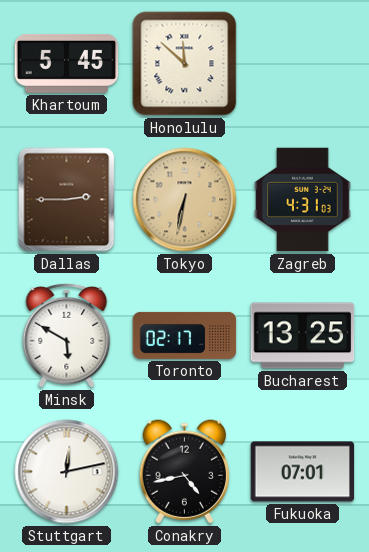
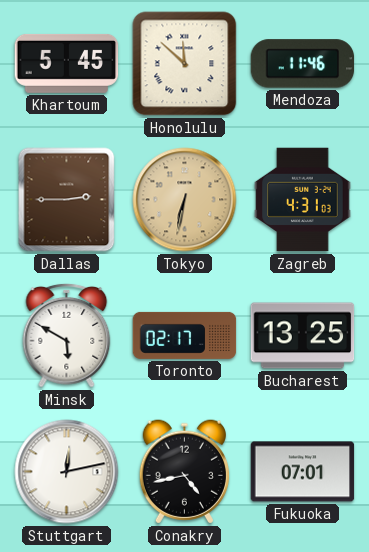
Mendoza: none -> 11:46 (303, 64)
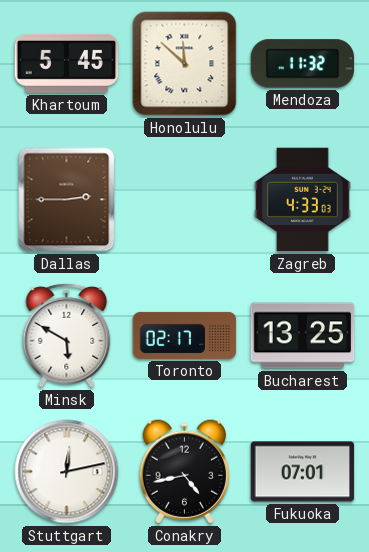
Mendoza: 11:46 -> 11:32 (303, 64)
Tokyo: 6:32 -> none (185, 200)
Zagreb: 4:31 -> 4:33 (303, 200)
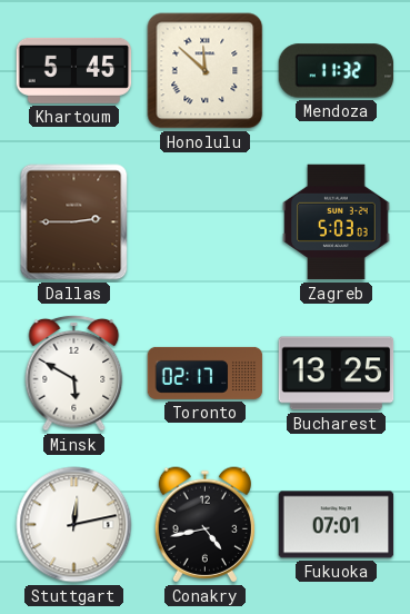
Zagreb: 4:33 -> 5:03 (337, 222)
